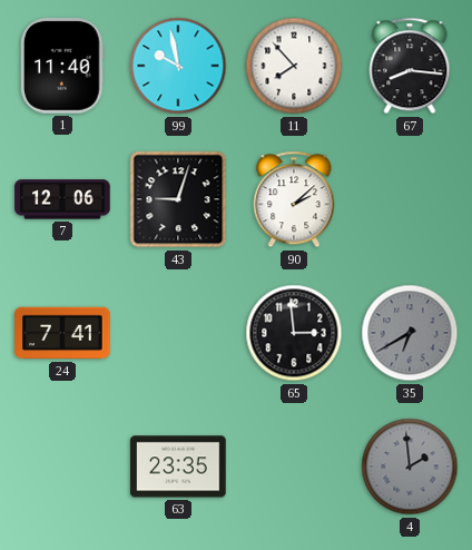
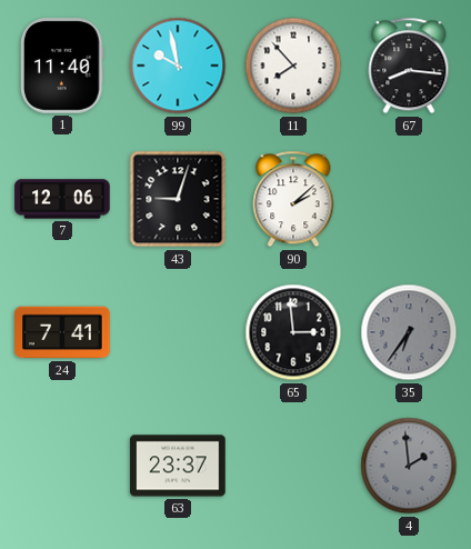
35: 6:40 -> 6:36 (409, 332)
63: 23:35 -> 23:37 (178, 466)
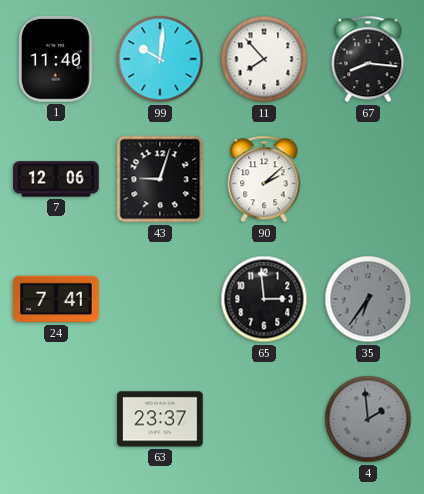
99: 9:58 -> 10:01 (160, 59)
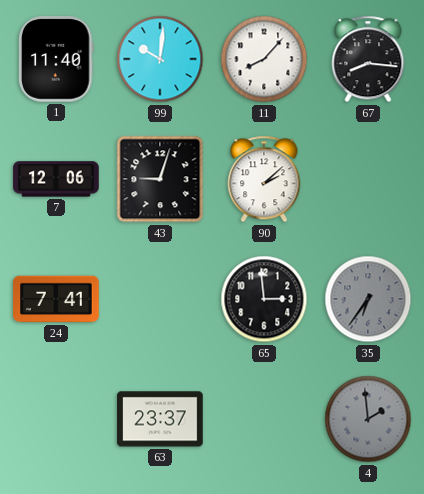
11: 7:53 -> 8:07 (264, 59)
